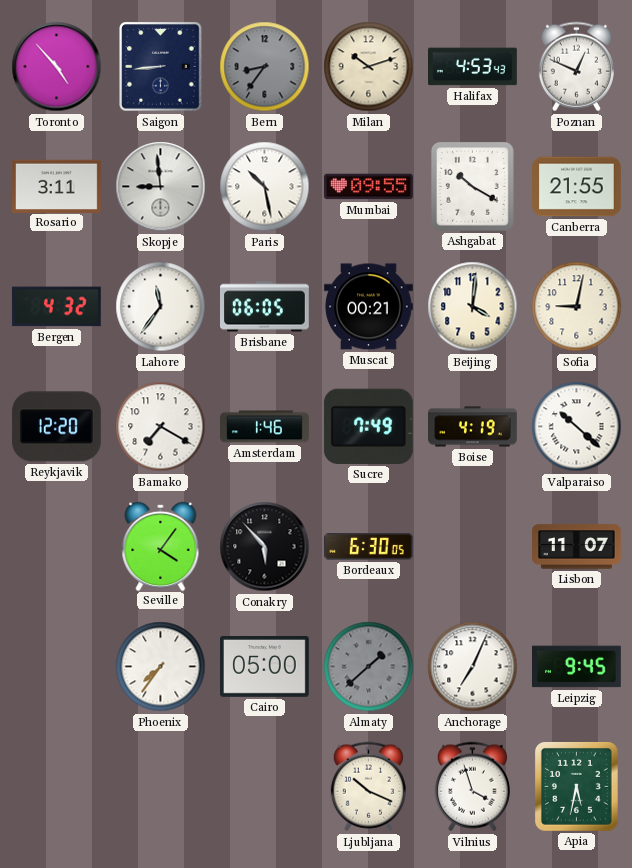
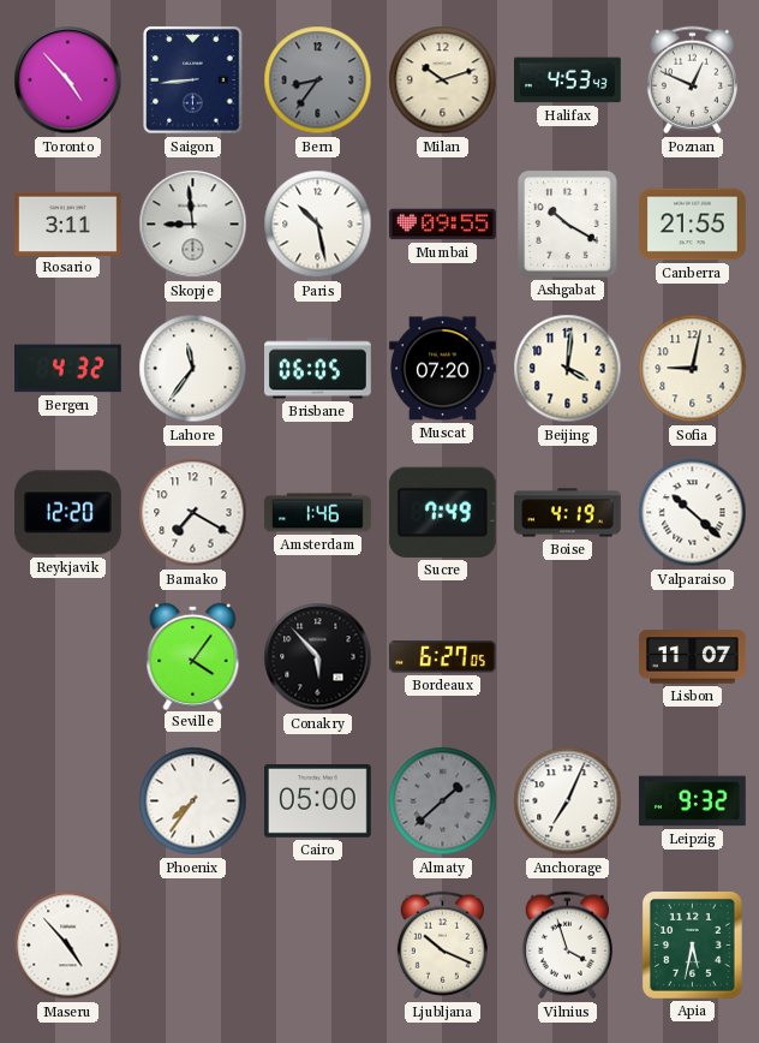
Muscat: 00:21 -> 07:20 (443, 369)
Bordeaux: 6:30 -> 6:27 (443, 657)
Leipzig: 9:45 -> 9:32 (693, 801)
Maseru: none -> 4:53 (68, 946)
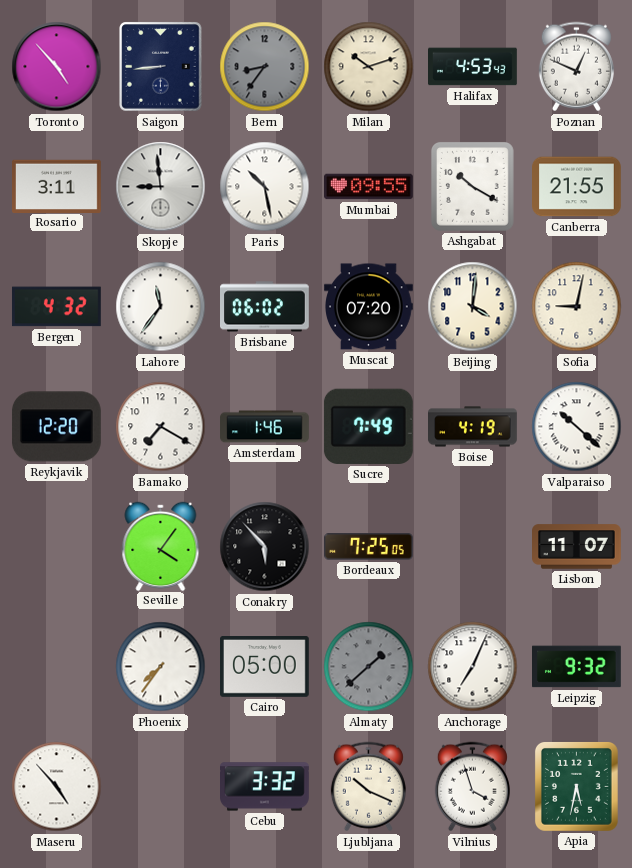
Brisbane: 06:05 -> 06:02 (265, 307)
Bordeaux: 6:27 -> 7:25 (369, 547)
Cebu: none -> 3:32 (265, 787)
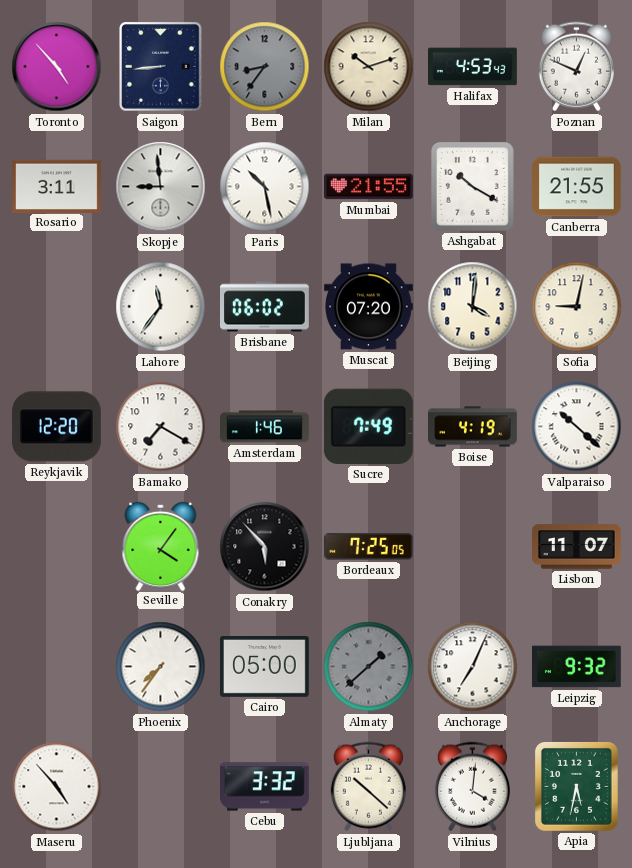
Mumbai: 09:55 -> 21:55 (369, 187)
Bergen: 4:32 -> none (56, 307)
Ljubljana: 10:19 -> 10:22 (368, 787)
Vilnius: 3:57 -> 4:01 (472, 787)
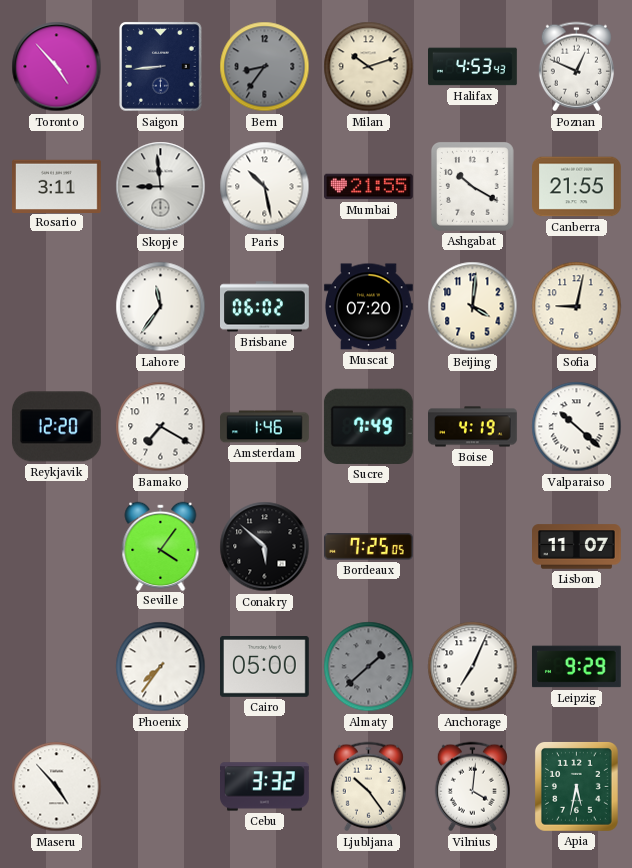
Conakry: 5:53 -> 5:52 (265, 547)
Leipzig: 9:32 -> 9:29 (577, 667)
Ljubljana: 10:22 -> 10:24 (368, 787)
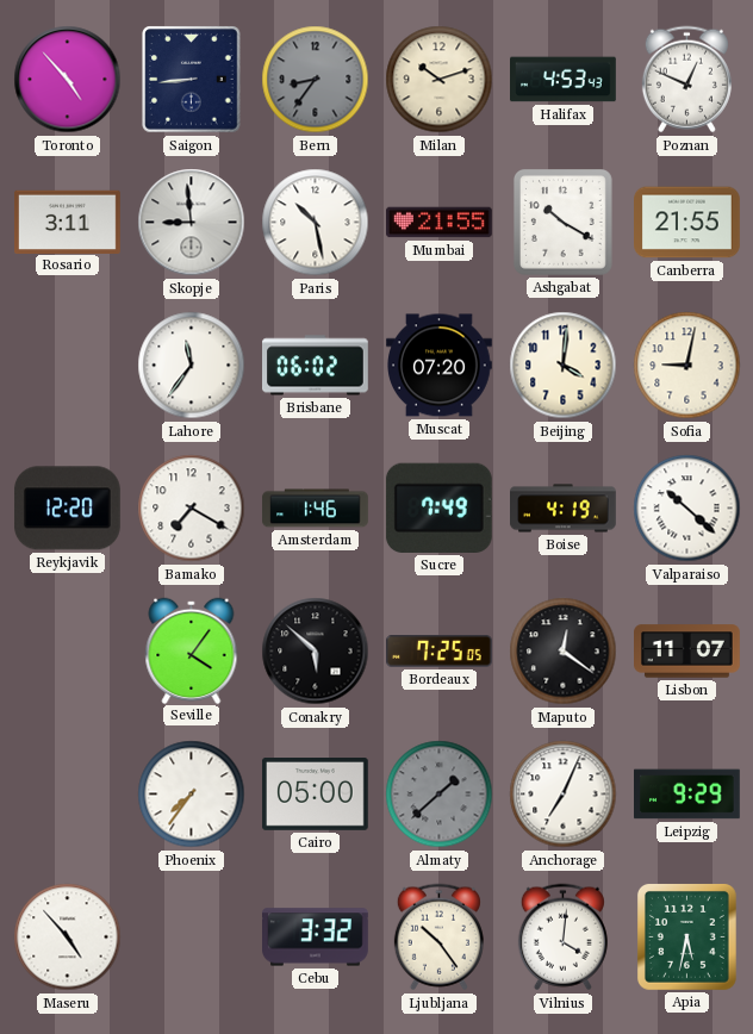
Maputo: none -> 12:21 (564, 652)
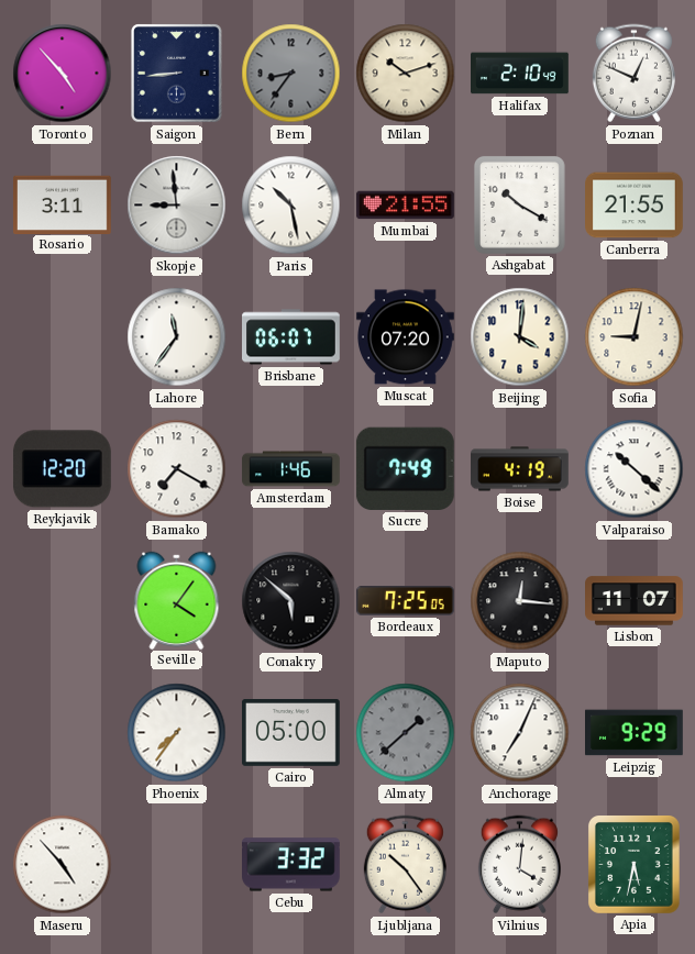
Halifax: 4:53 -> 2:10 (520, 74)
Brisbane: 06:02 -> 06:07 (291, 337)
Maputo: 12:21 -> 12:16 (520, 601)
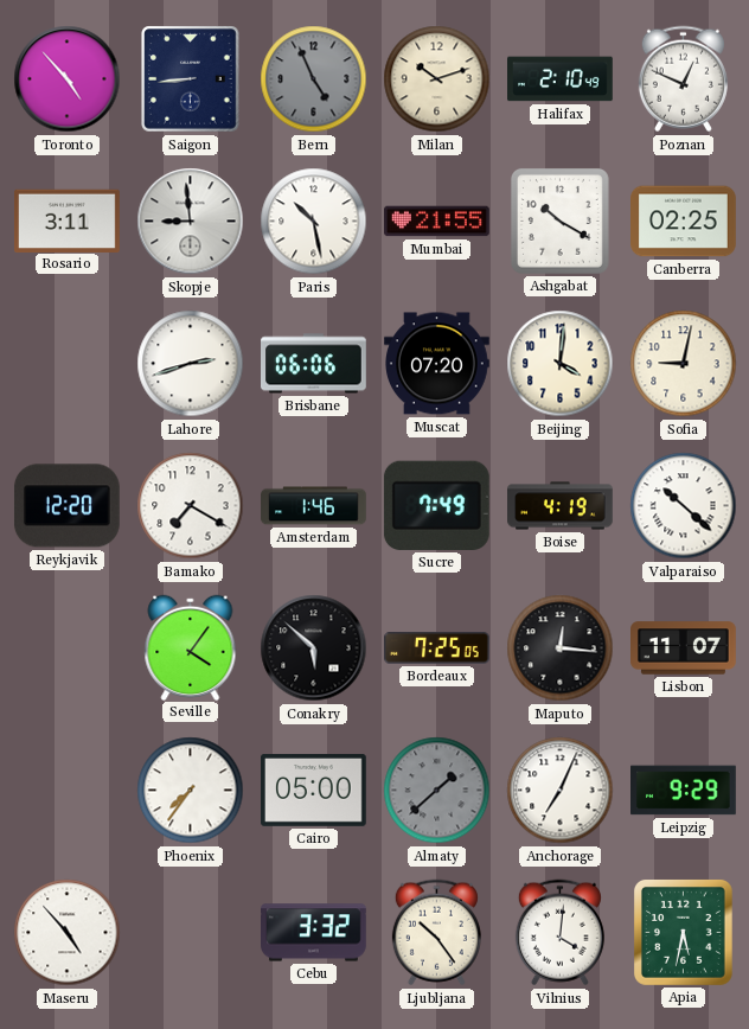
Bern: 8:36 -> 4:56 (314, 79)
Canberra: 21:55 -> 02:25 (684, 222)
Lahore: 11:36 -> 2:42 (191, 364)
Brisbane: 06:07 -> 06:06 (314, 364)
